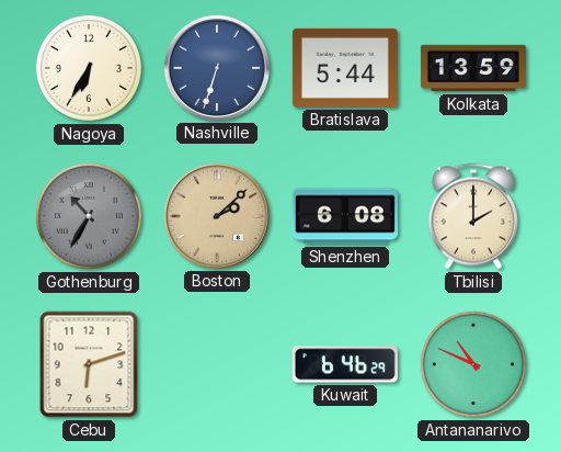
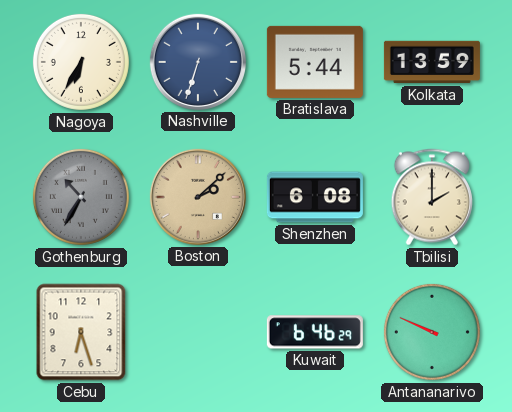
Cebu: 6:12 -> 6:27 (81, 332)
Antananarivo: 10:49 -> 9:49 (432, 332)
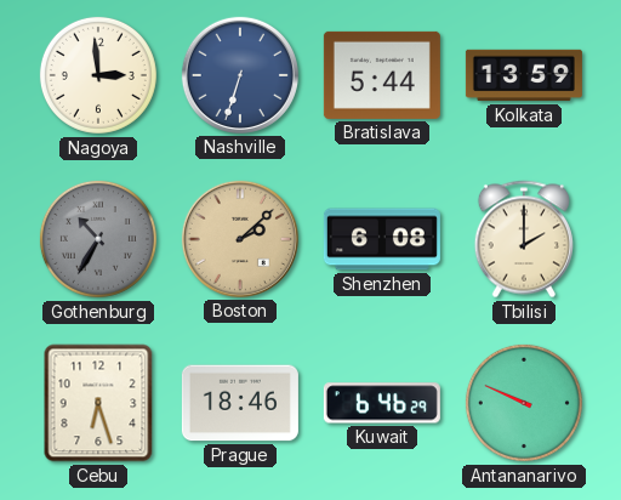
Nagoya: 6:35 -> 2:59 (98, 75)
Prague: none -> 18:46 (240, 403)
